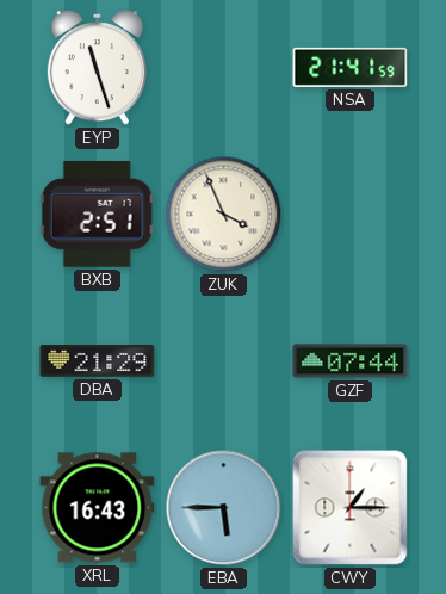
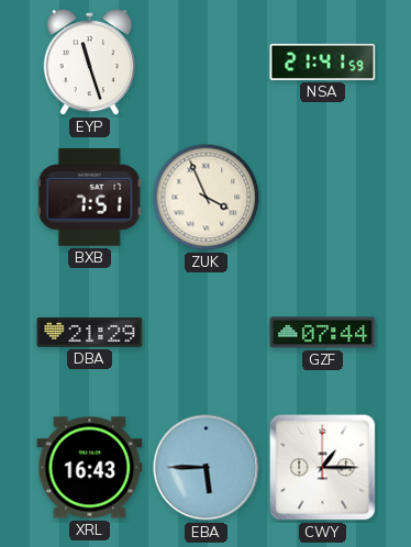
BXB: 2:51 -> 7:51 (89, 197)
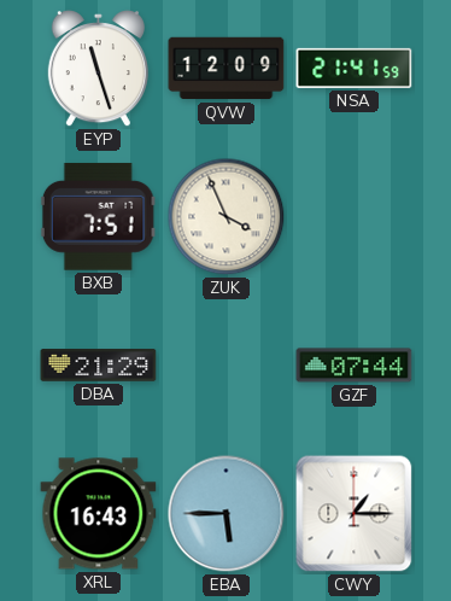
QVW: none -> 12:09 (227, 69)
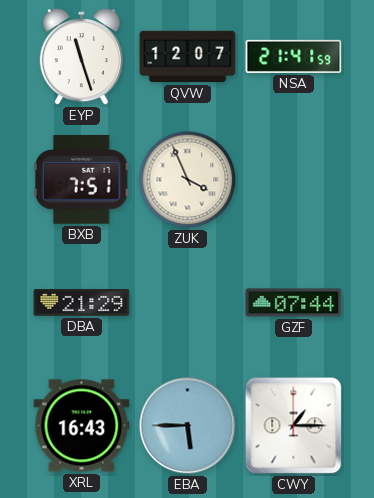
QVW: 12:09 -> 12:07 (188, 57)
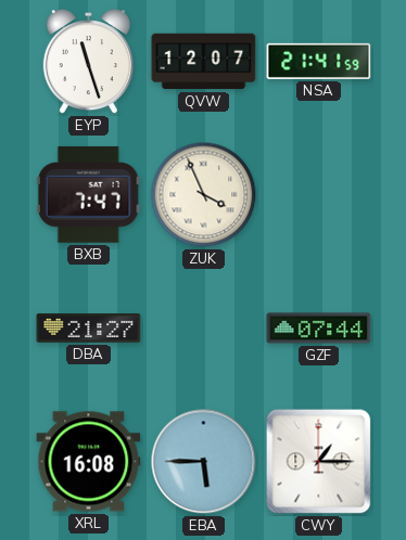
BXB: 7:51 -> 7:47 (88, 194)
DBA: 21:29 -> 21:27 (89, 329)
XRL: 16:43 -> 16:08 (89, 462)
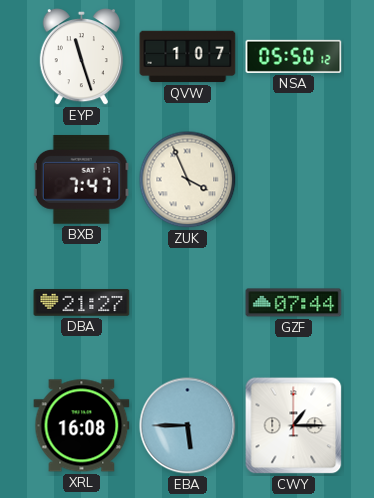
QVW: 12:07 -> 1:07 (188, 57)
NSA: 21:41 -> 05:50 (294, 56)
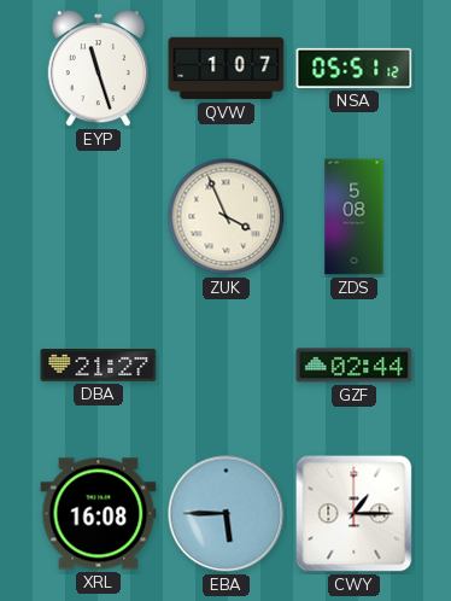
NSA: 05:50 -> 05:51 (355, 68)
BXB: 7:47 -> none (81, 179)
ZDS: none -> 5:08 (355, 217)
GZF: 07:44 -> 02:44 (355, 366)
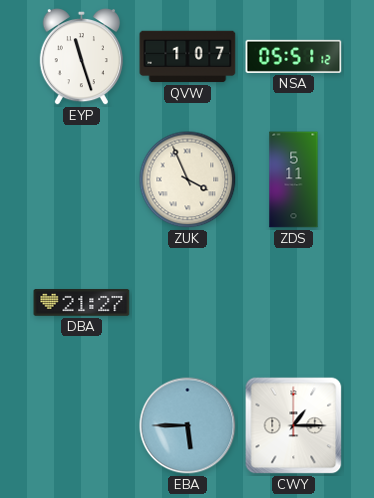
ZDS: 5:08 -> 5:11 (294, 180)
GZF: 02:44 -> none (355, 366)
XRL: 16:08 -> none (99, 514)
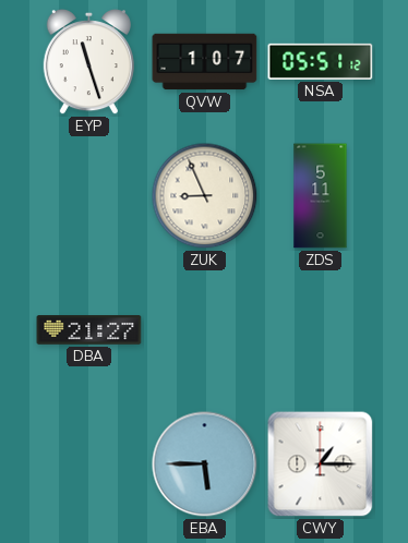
ZUK: 3:56 -> 8:56 (205, 196)
